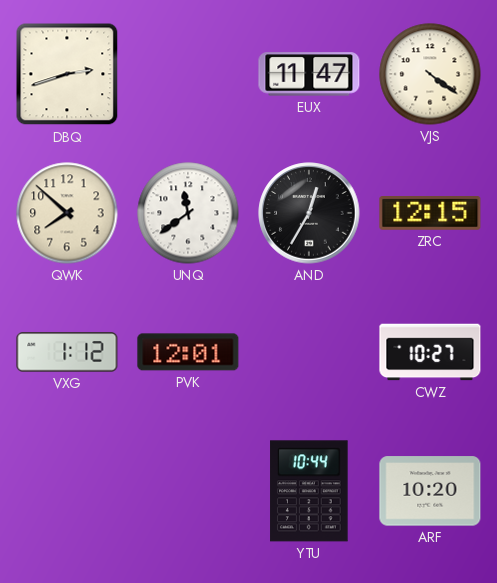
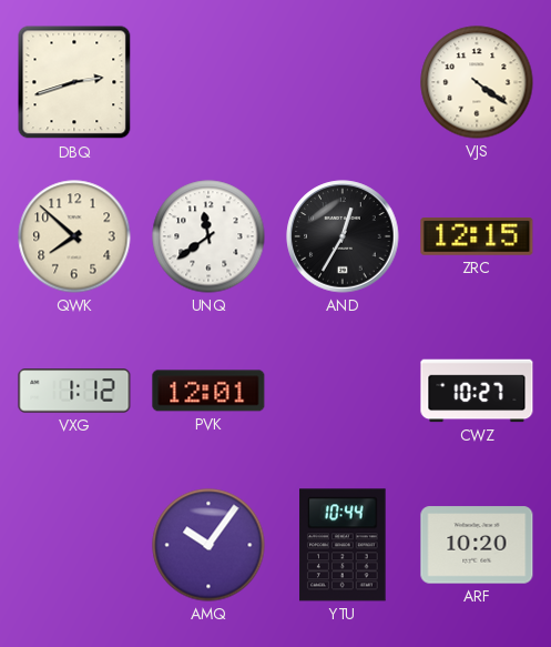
EUX: 11:47 -> none (309, 74)
AMQ: none -> 10:06 (208, 545)
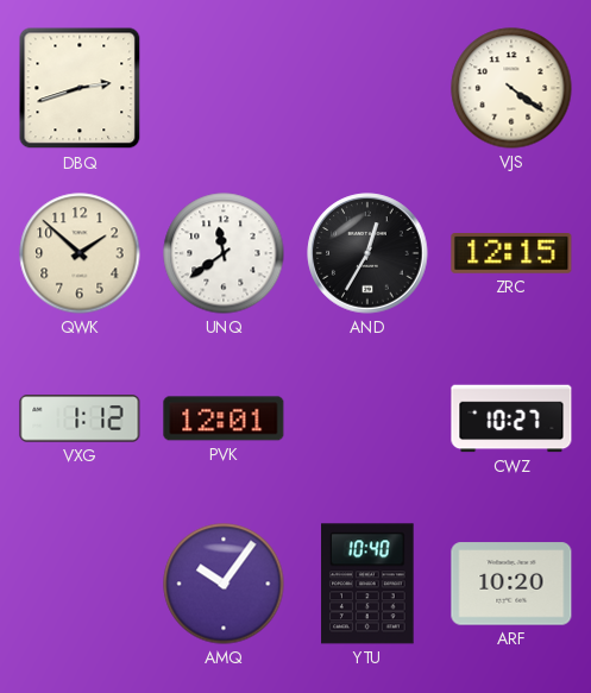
QWK: 7:52 -> 1:52 (80, 253)
YTU: 10:44 -> 10:40 (367, 584)
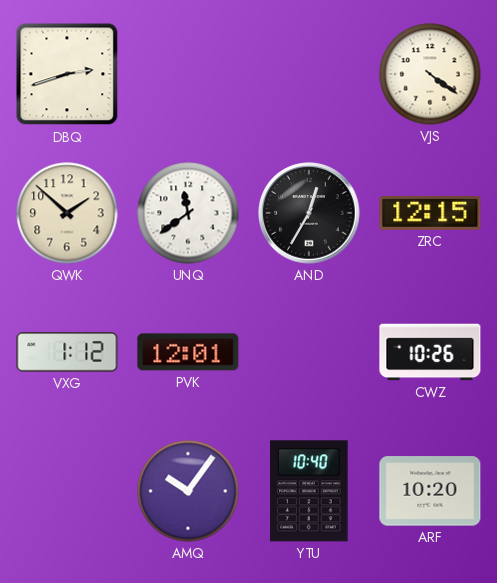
CWZ: 10:27 -> 10:26 (430, 352)
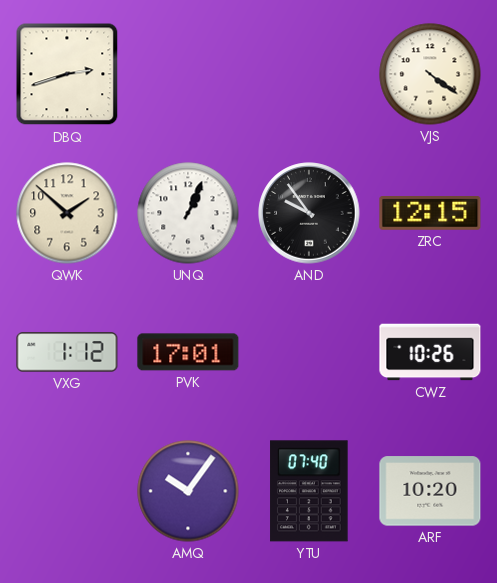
UNQ: 11:39 -> 1:04 (188, 213)
AND: 12:35 -> 9:54 (309, 213)
PVK: 12:01 -> 17:01 (188, 352)
YTU: 10:40 -> 07:40 (309, 491)
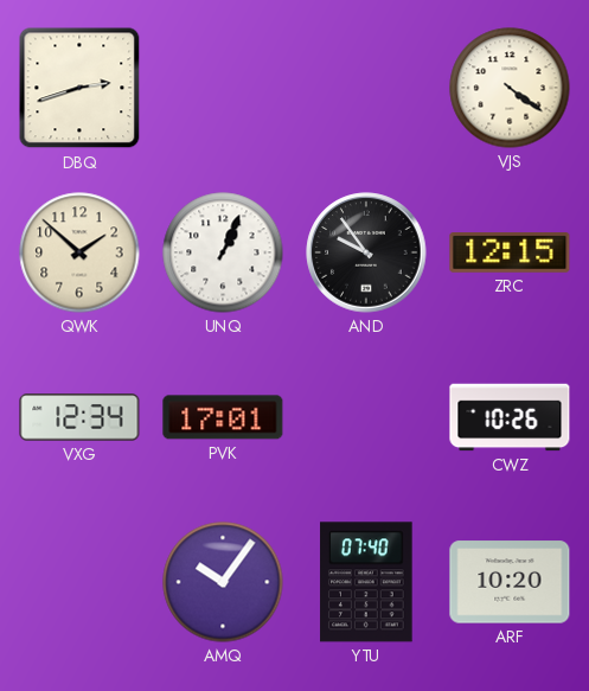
VXG: 1:12 -> 12:34 (79, 417)
